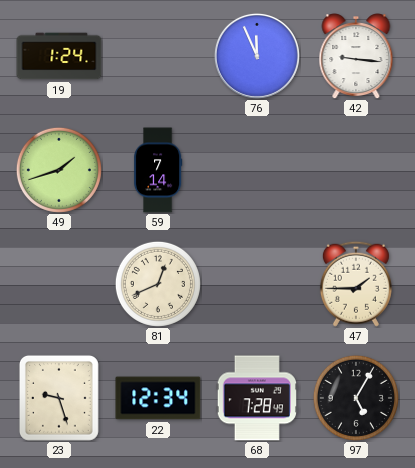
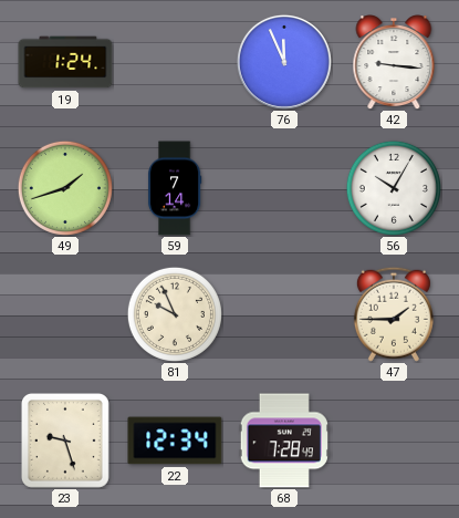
56: none -> 10:05 (394, 188)
81: 12:41 -> 9:56 (175, 314)
97: 5:05 -> none (356, 398)
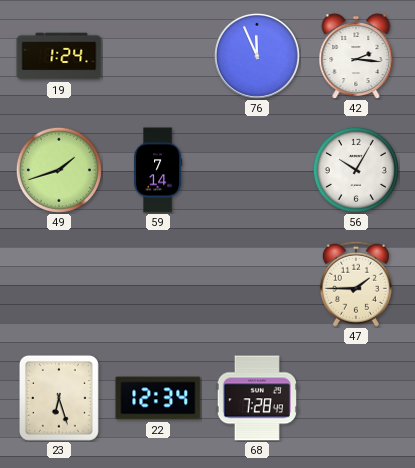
42: 9:16 -> 2:16 (356, 56)
81: 9:56 -> none (175, 314)
23: 9:27 -> 6:27 (59, 398)
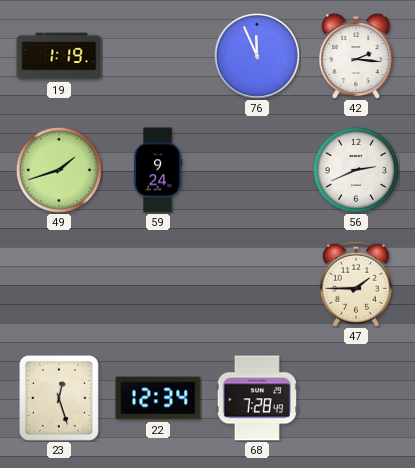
19: 1:24 -> 1:19 (59, 56)
59: 7:14 -> 9:24 (158, 170)
56: 10:05 -> 2:41 (356, 170)
23: 6:27 -> 12:27 (59, 398)
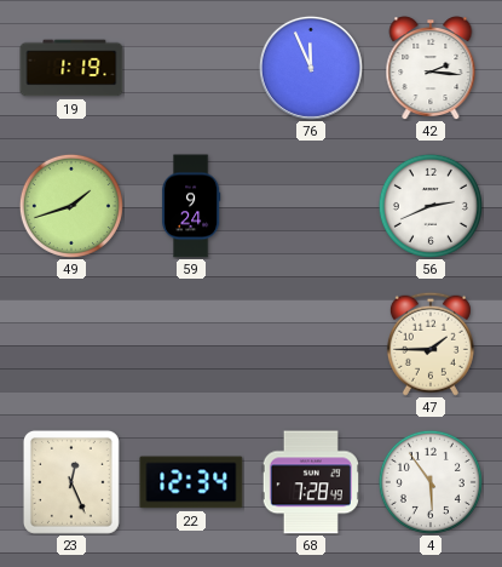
23: 12:27 -> 12:26 (71, 482)
4: none -> 5:54 (431, 482)
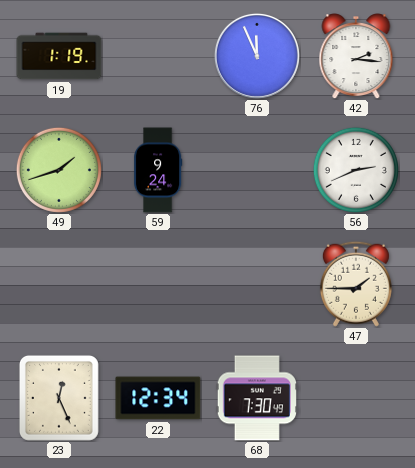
68: 7:28 -> 7:30 (257, 398)
4: 5:54 -> none (431, 482)
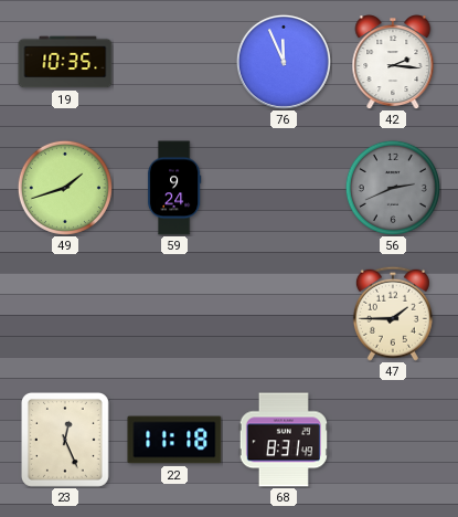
19: 1:19 -> 10:35 (65, 62)
56 dial: white -> grey (393, 188)
22: 12:34 -> 11:18 (174, 440)
68: 7:30 -> 8:31 (284, 440)
